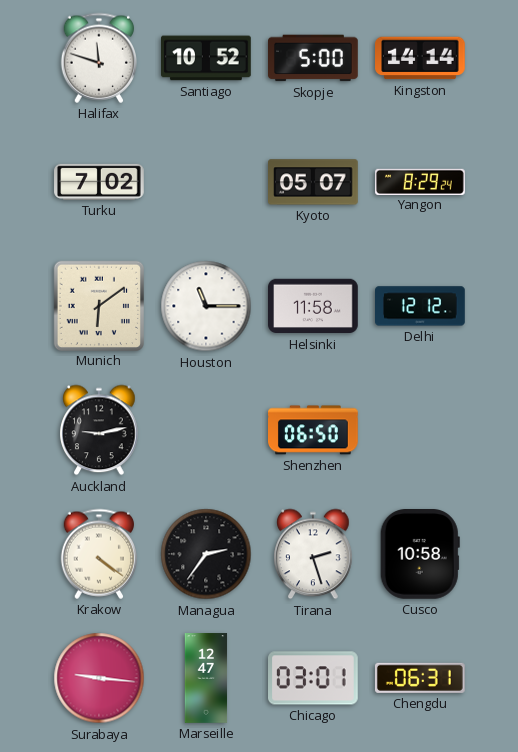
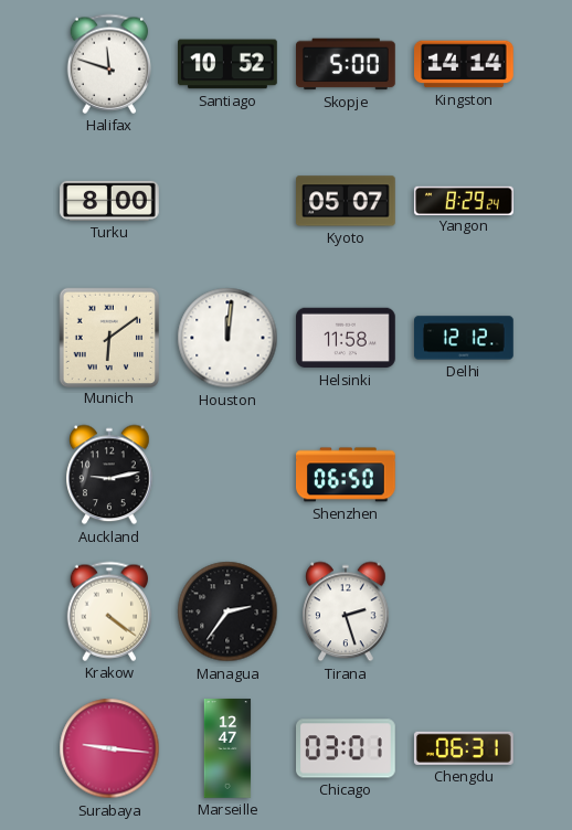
Turku: 7:02 -> 8:00 (109, 201)
Houston: 11:15 -> 12:01 (227, 338)
Cusco: 10:58 -> none (420, 555)
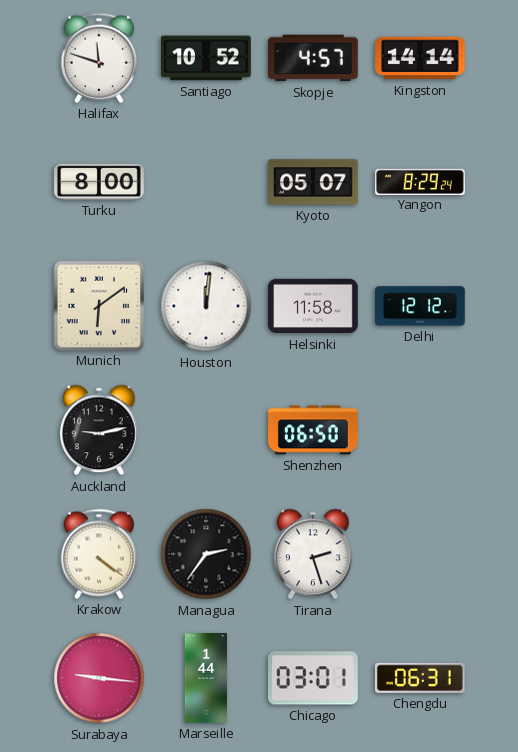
Skopje: 5:00 -> 4:57 (314, 58)
Marseille: 12:47 -> 1:44 (206, 678)
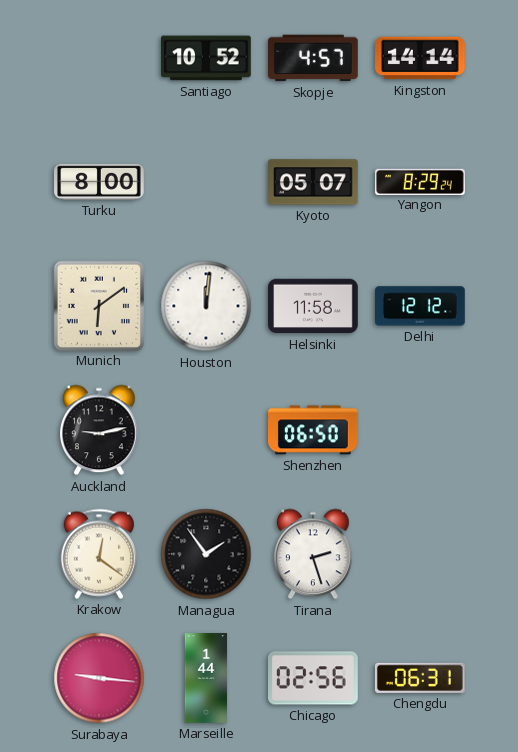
Halifax: 11:48 -> none (98, 58)
Krakow: 4:21 -> 12:21 (98, 554)
Managua: 2:36 -> 1:54 (206, 554)
Chicago: 03:01 -> 02:56 (314, 678)
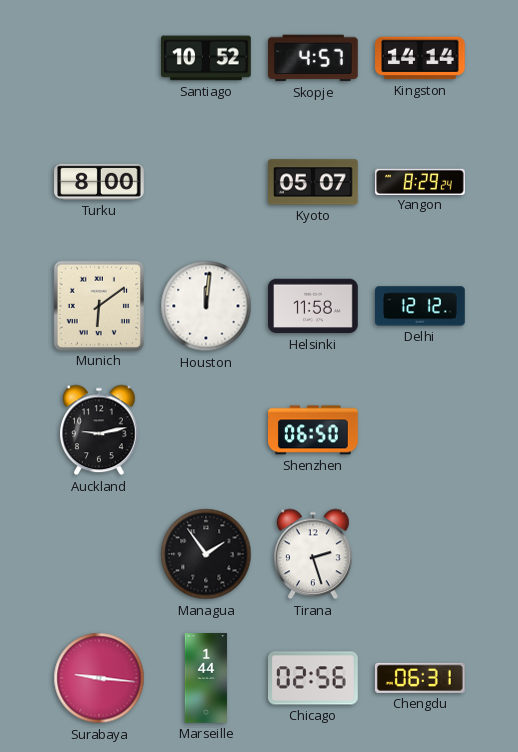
Krakow: 12:21 -> none (98, 554)
